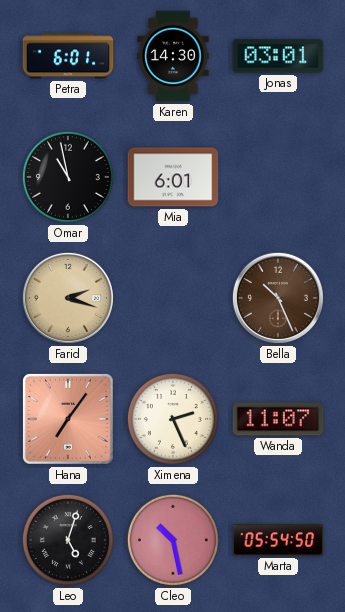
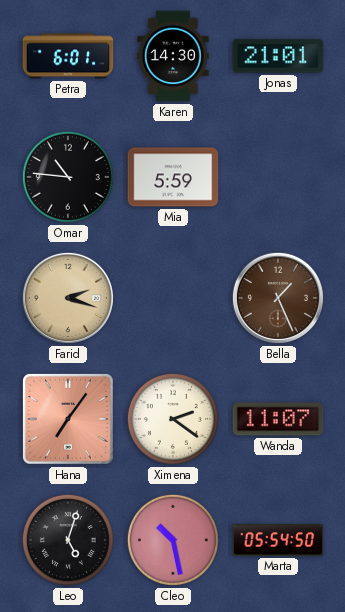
Jonas: 03:01 -> 21:01 (278, 56)
Omar: 10:58 -> 10:46 (68, 177)
Mia: 6:01 -> 5:59 (173, 177)
Bella: 10:26 -> 1:26 (278, 298)
Ximena: 2:26 -> 2:21 (173, 419)
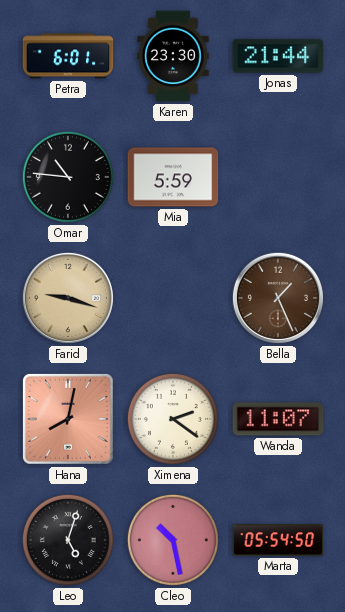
Karen: 14:30 -> 23:30 (173, 56)
Jonas: 21:01 -> 21:44 (278, 56)
Farid: 2:18 -> 9:18 (68, 298)
Hana: 7:06 -> 8:02 (68, 419)
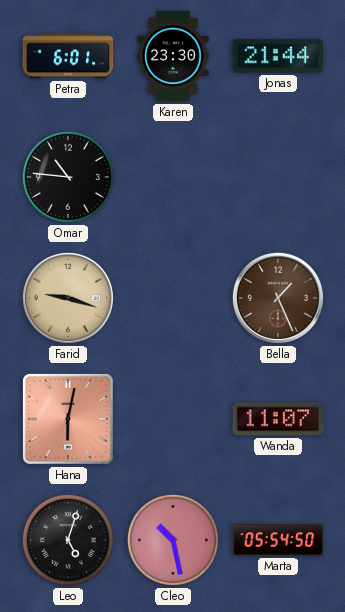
Mia: 5:59 -> none (173, 177)
Hana: 8:02 -> 6:02 (68, 419)
Ximena: 2:21 -> none (173, 419)
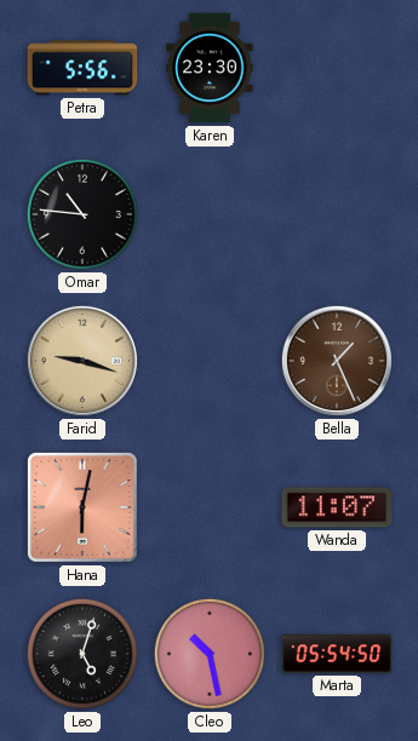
Petra: 6:01 -> 5:56 (82, 68)
Jonas: 21:44 -> none (278, 56)
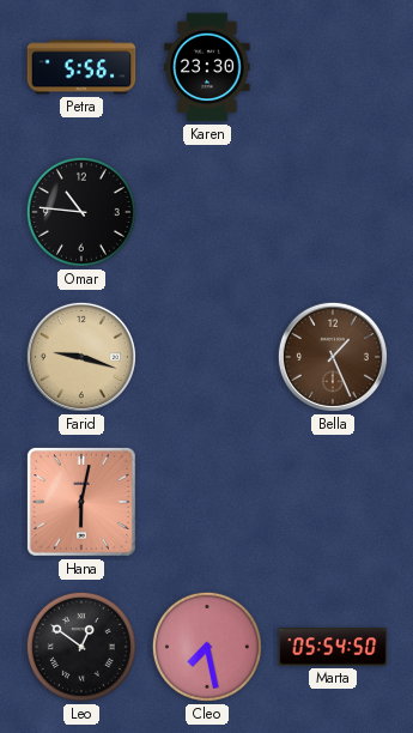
Wanda: 11:07 -> none (337, 507)
Leo: 5:03 -> 12:51 (81, 647)
Cleo: 10:28 -> 7:28 (207, 647)
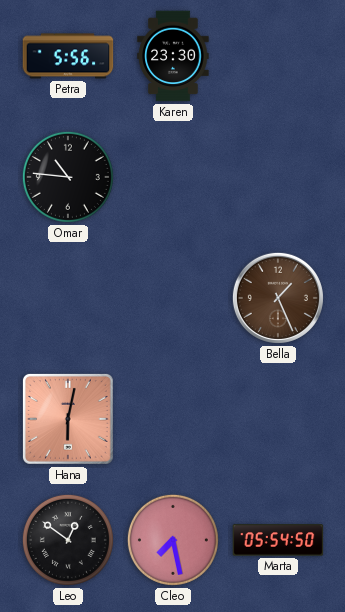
Farid: 9:18 -> none (81, 357)
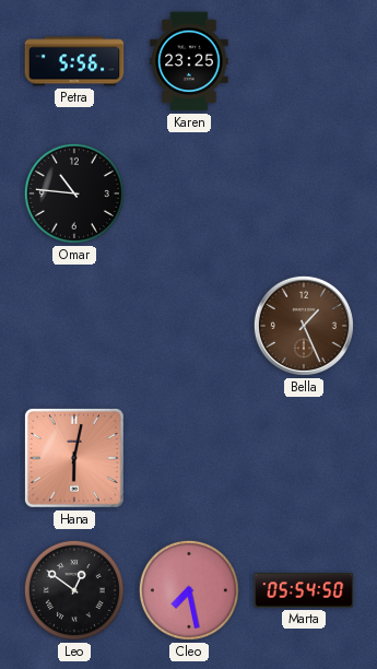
Karen: 23:30 -> 23:25 (189, 61)
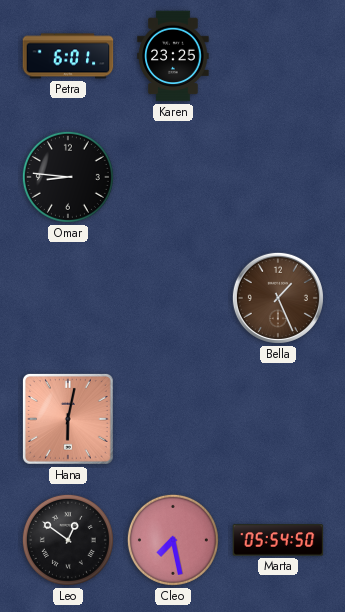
Petra: 5:56 -> 6:01 (68, 56)
Omar: 10:46 -> 8:46 (68, 177)
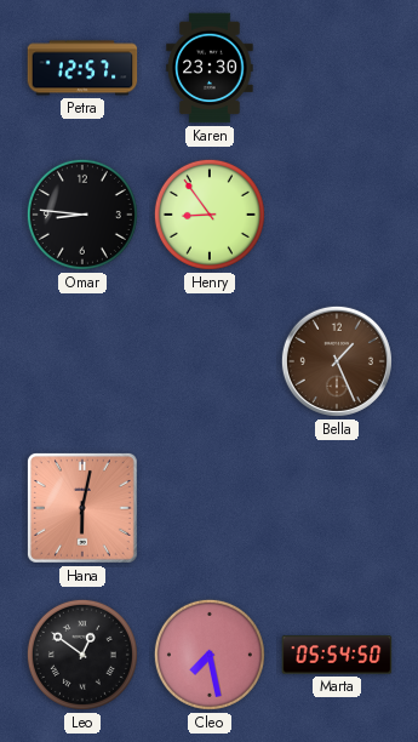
Petra: 6:01 -> 12:57 (82, 68)
Karen: 23:25 -> 23:30 (210, 68)
Henry: none -> 8:54 (210, 215)
